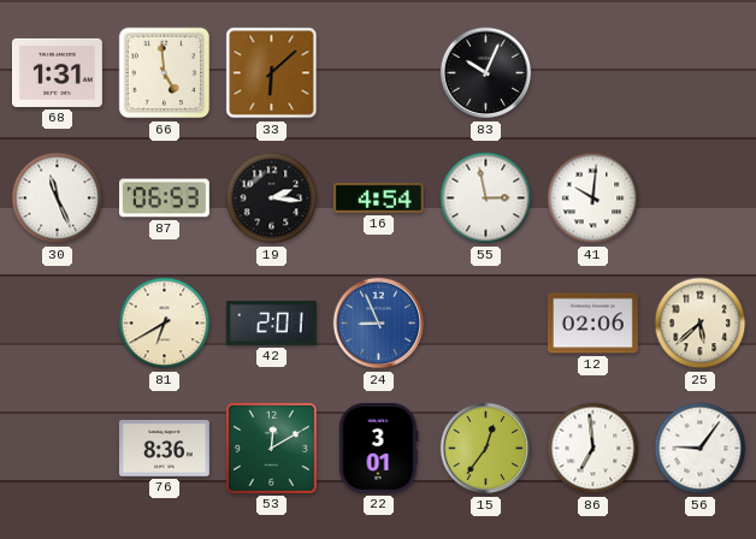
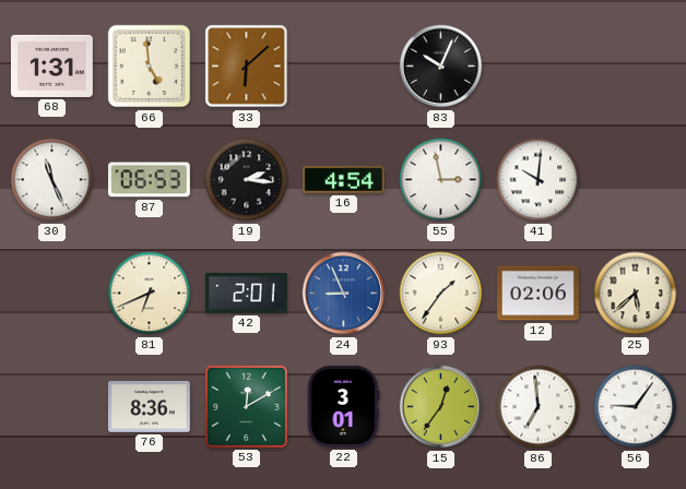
81: 6:40 -> 6:41 (150, 294)
93: none -> 1:36 (441, 294)
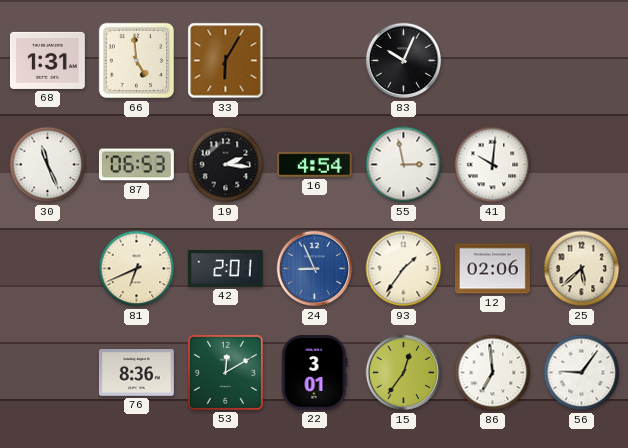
33: 6:08 -> 6:05 (226, 61)
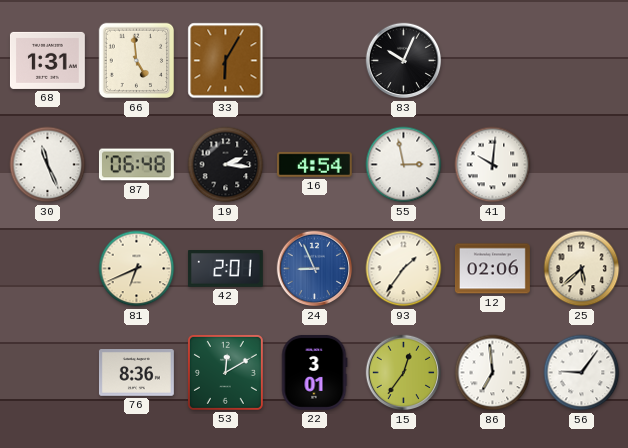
87: 06:53 -> 06:48 (136, 165)
